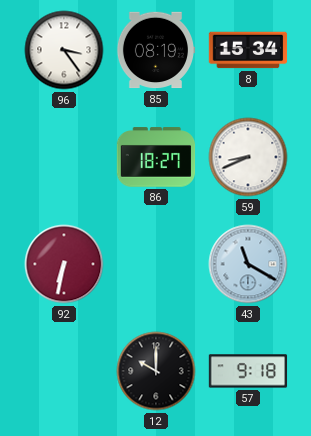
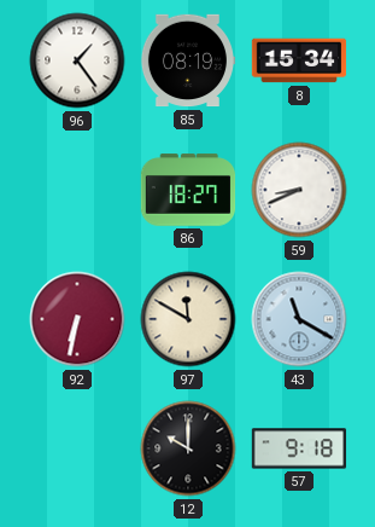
96: 3:24 -> 1:24 (77, 60)
97: none -> 11:50 (188, 319)
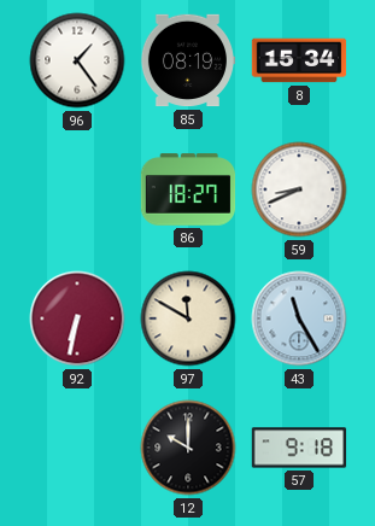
43: 11:20 -> 11:25 (299, 318)
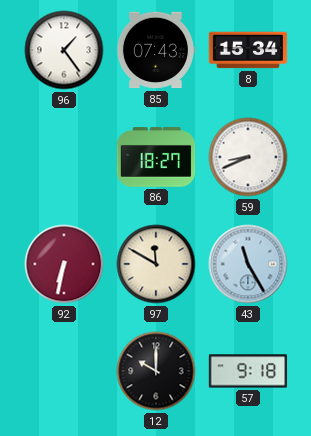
85: 08:19 -> 07:43 (156, 50)
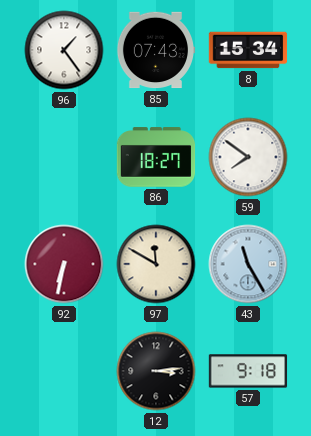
59: 8:41 -> 7:51 (248, 157)
12: 10:00 -> 3:14 (156, 371)
